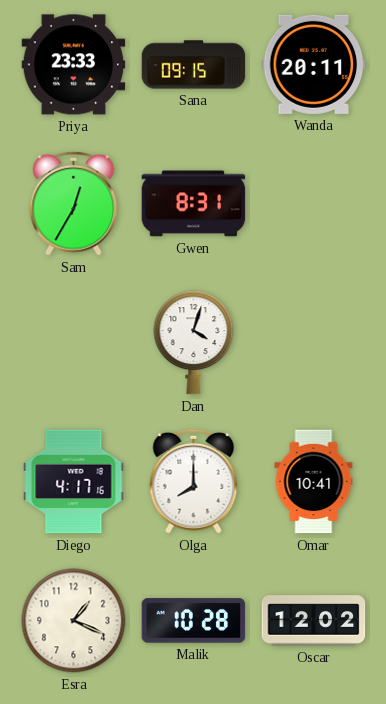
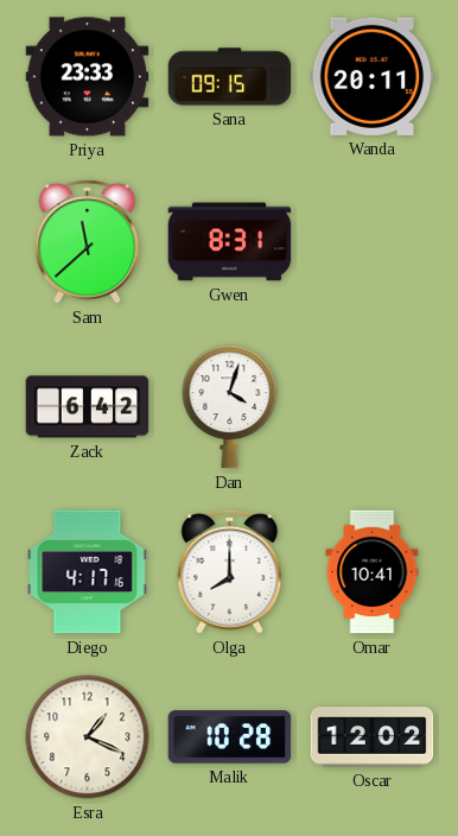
Sam: 12:35 -> 11:38 (88, 241)
Zack: none -> 6:42 (88, 407)
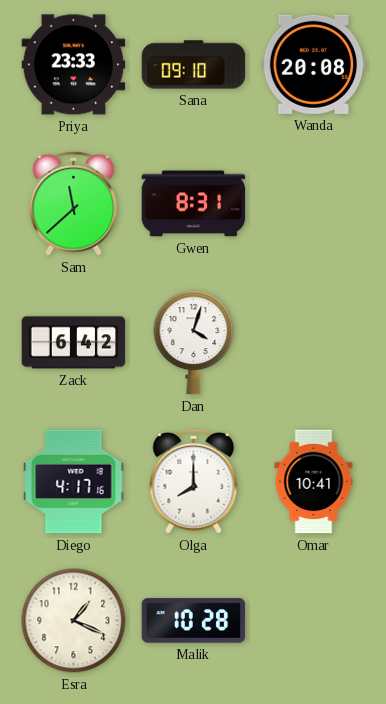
Sana: 09:15 -> 09:10 (194, 65)
Wanda: 20:11 -> 20:08 (314, 64)
Oscar: 12:02 -> none (373, 737)
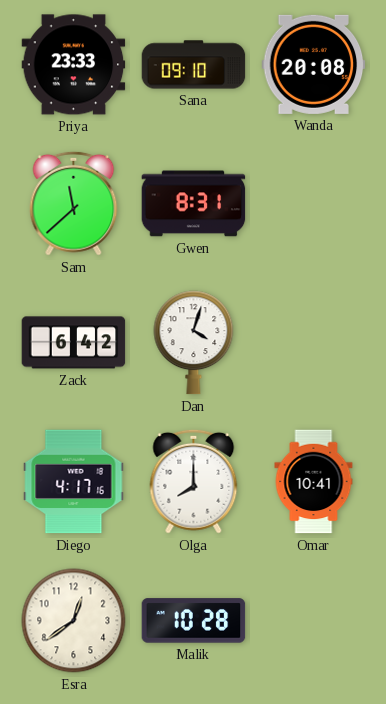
Esra: 1:19 -> 12:39 (74, 621)
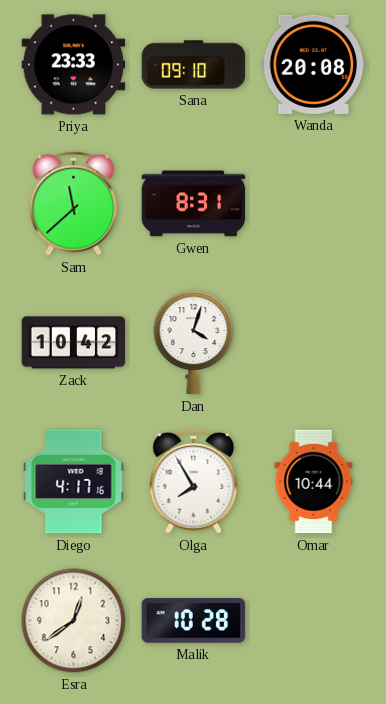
Zack: 6:42 -> 10:42 (74, 343)
Olga: 8:00 -> 7:55 (194, 481)
Omar: 10:41 -> 10:44 (314, 482)
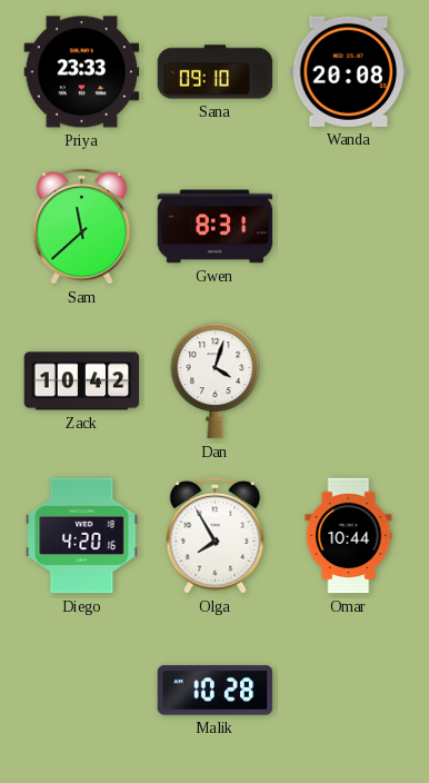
Diego: 4:17 -> 4:20 (82, 536)
Esra: 12:39 -> none (74, 621)
